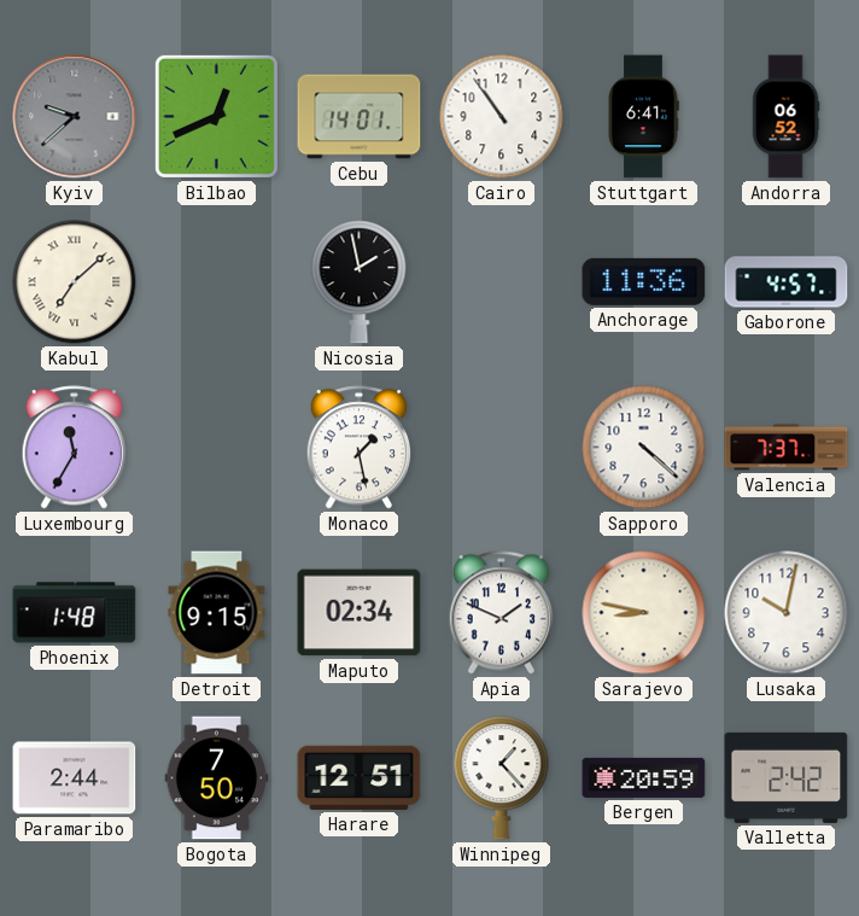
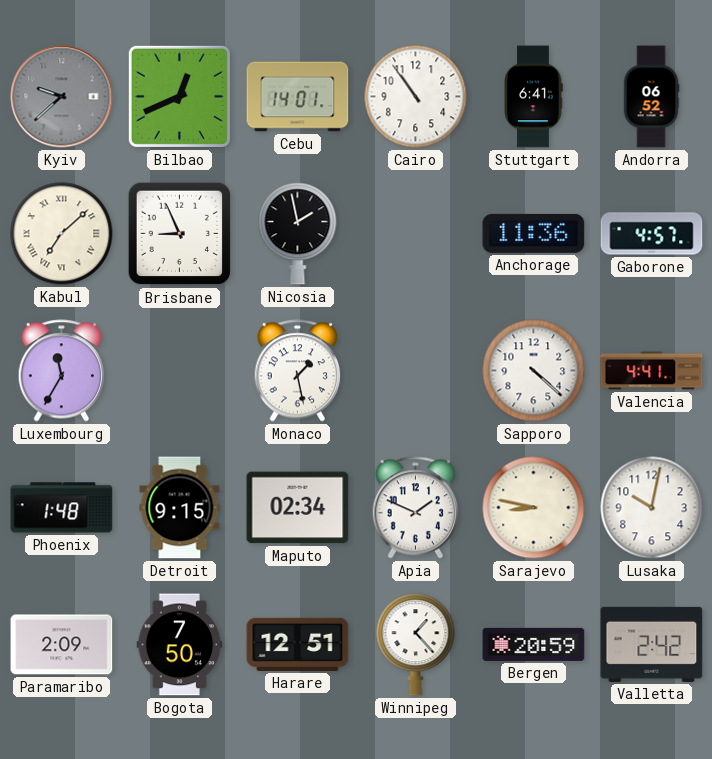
Brisbane: none -> 8:56 (180, 234)
Valencia: 7:37 -> 4:41 (652, 371)
Paramaribo: 2:44 -> 2:09 (62, 645)
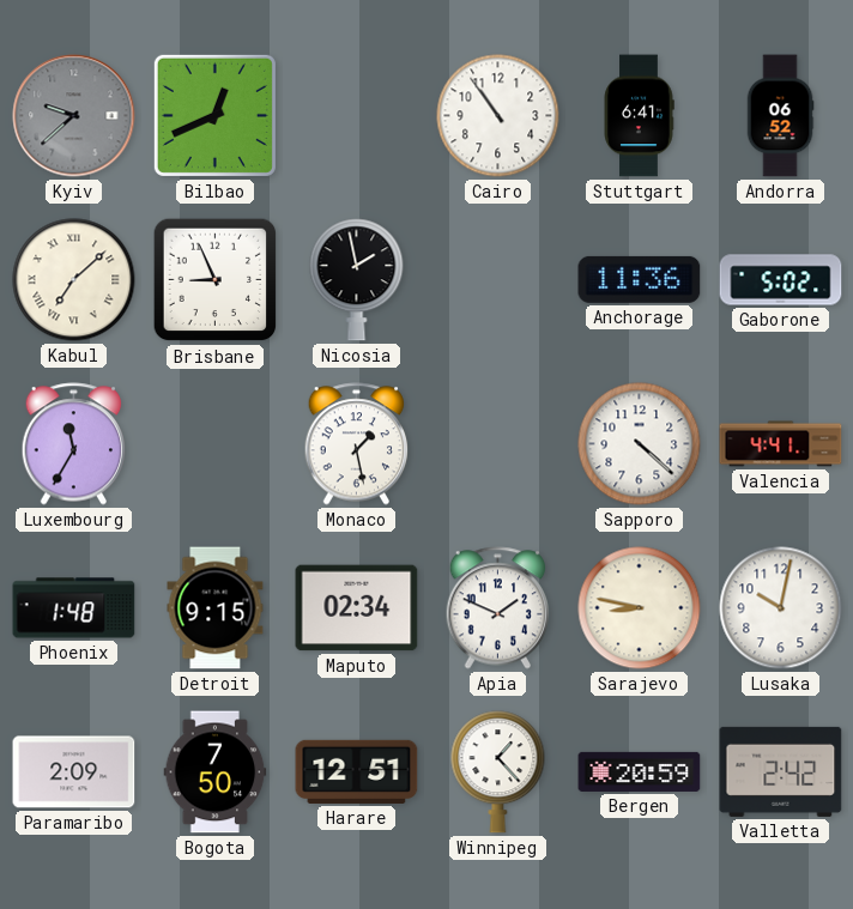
Cebu: 14:01 -> none (298, 97)
Gaborone: 4:57 -> 5:02 (781, 280)
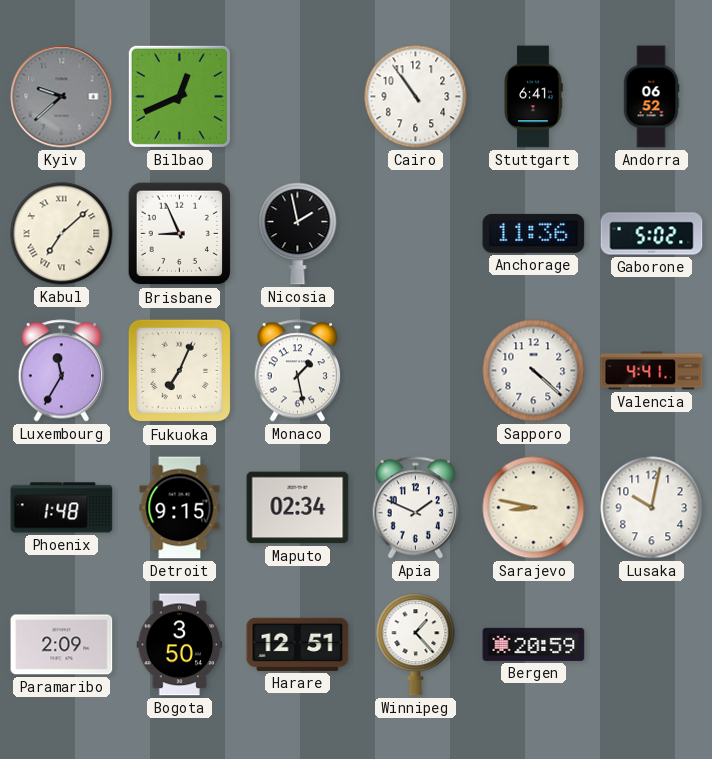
Fukuoka: none -> 7:04 (180, 371)
Bogota: 7:50 -> 3:50 (180, 645)
Valletta: 2:42 -> none (781, 771)
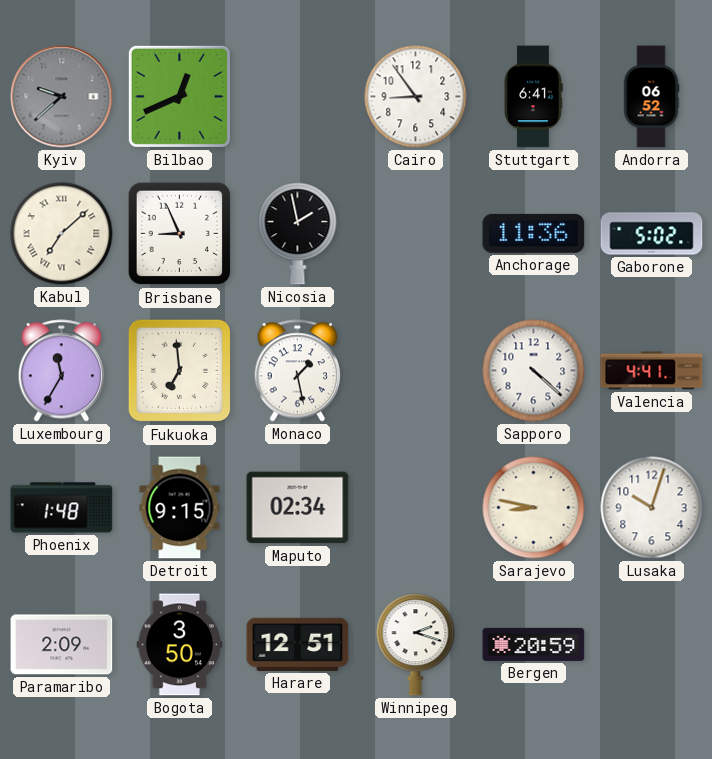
Cairo: 10:54 -> 8:54 (416, 97)
Fukuoka: 7:04 -> 6:59 (180, 371)
Apia: 1:49 -> none (416, 508)
Lusaka: 10:02 -> 10:03 (652, 508)
Winnipeg: 1:23 -> 2:18 (416, 645)
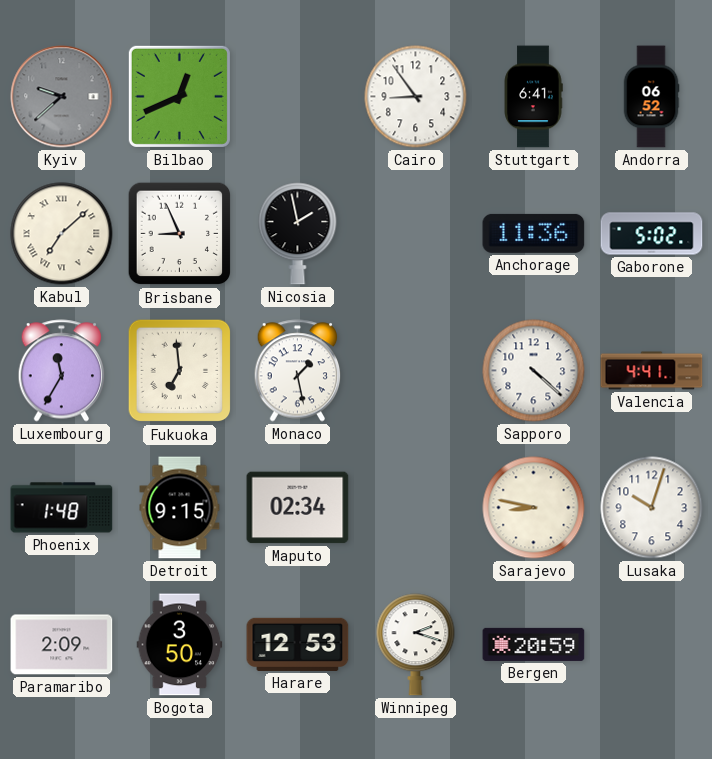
Harare: 12:51 -> 12:53 (298, 644)
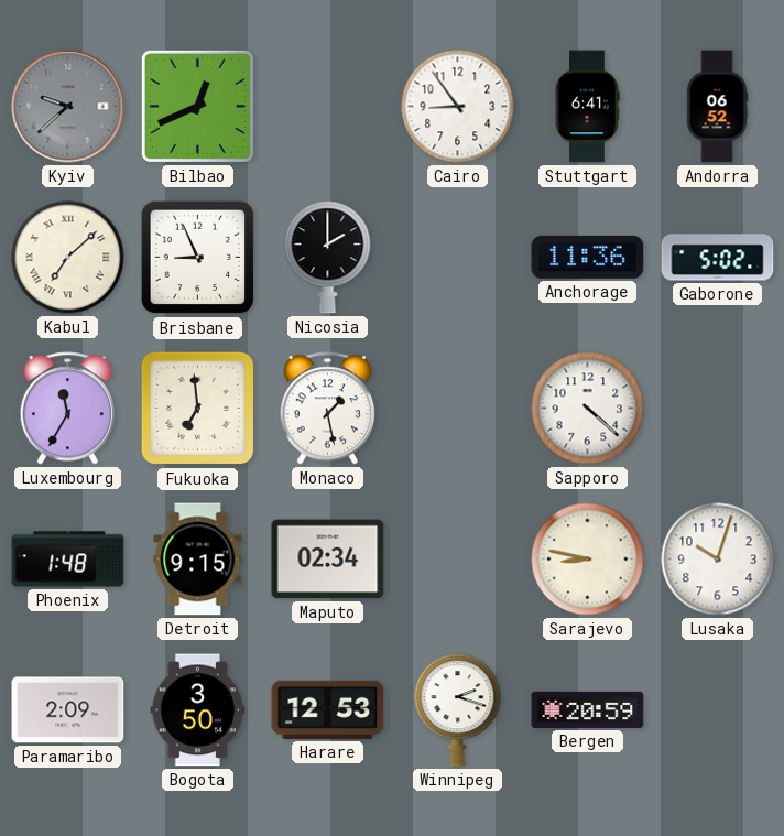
Nicosia: 1:58 -> 2:00 (328, 258)
Valencia: 4:41 -> none (652, 371)
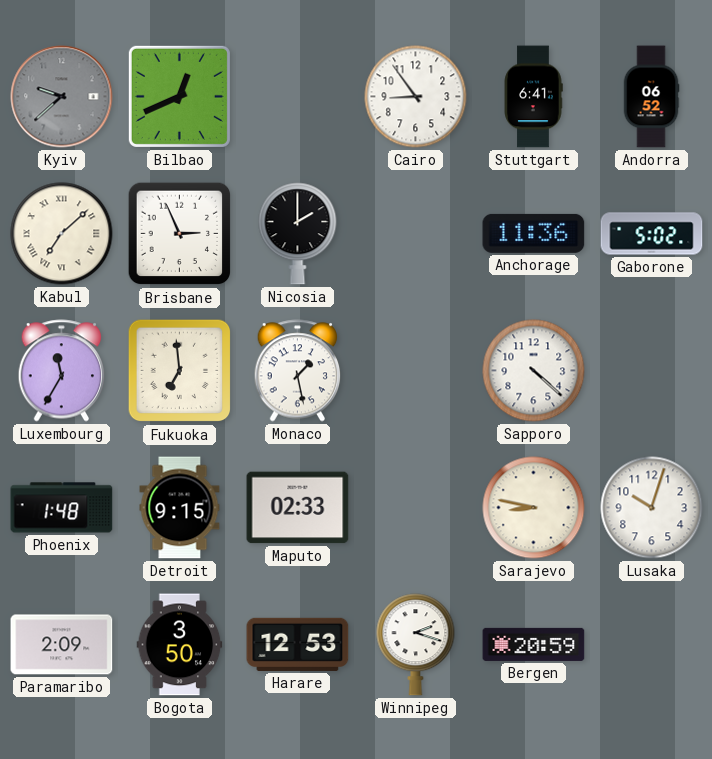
Brisbane: 8:56 -> 2:56 (180, 234)
Maputo: 02:34 -> 02:33 (298, 508)
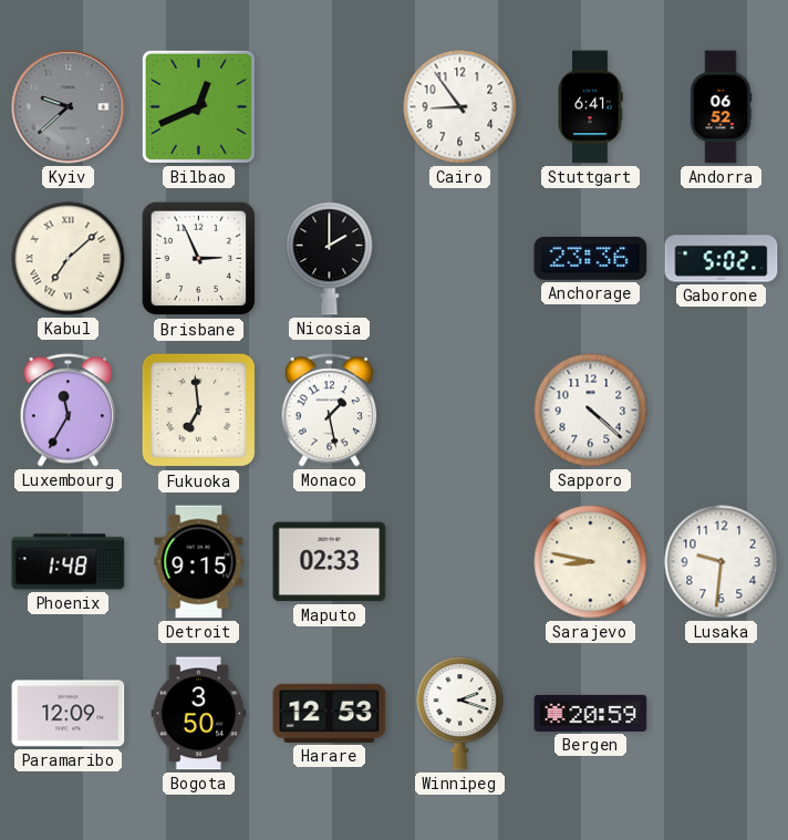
Anchorage: 11:36 -> 23:36 (591, 258)
Lusaka: 10:03 -> 9:31 (722, 562)
Paramaribo: 2:09 -> 12:09 (69, 714)
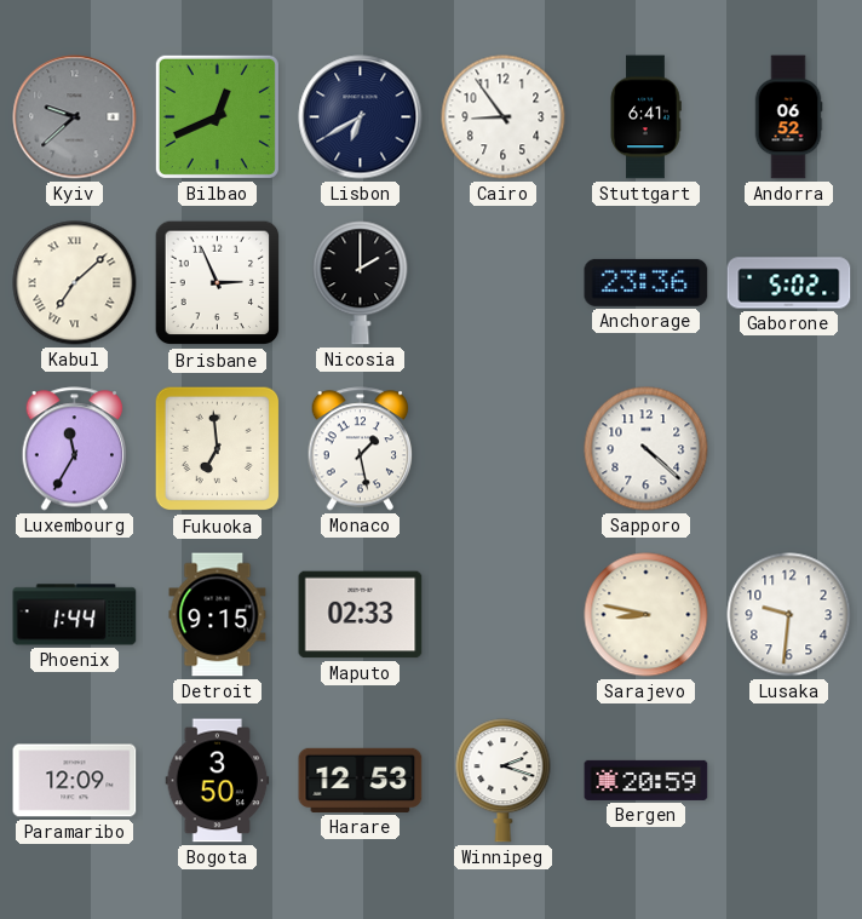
Lisbon: none -> 6:40 (361, 117)
Phoenix: 1:48 -> 1:44 (75, 615)
